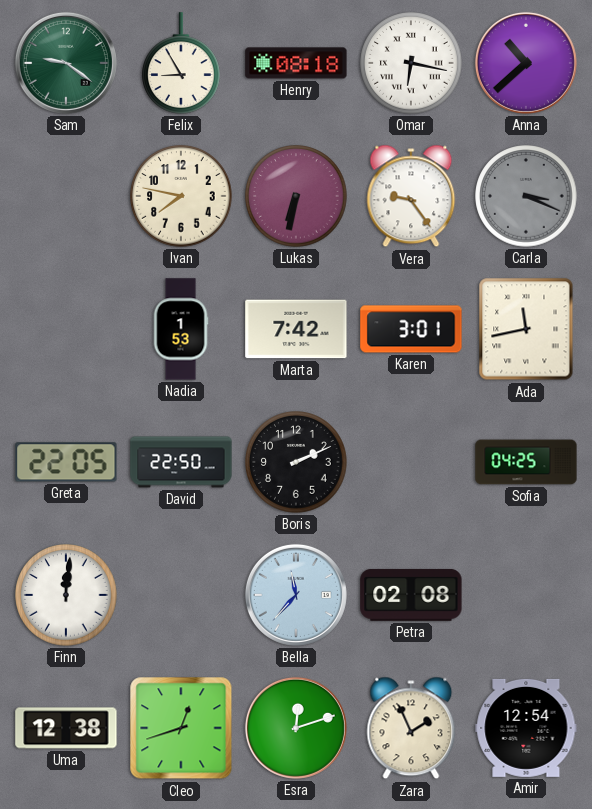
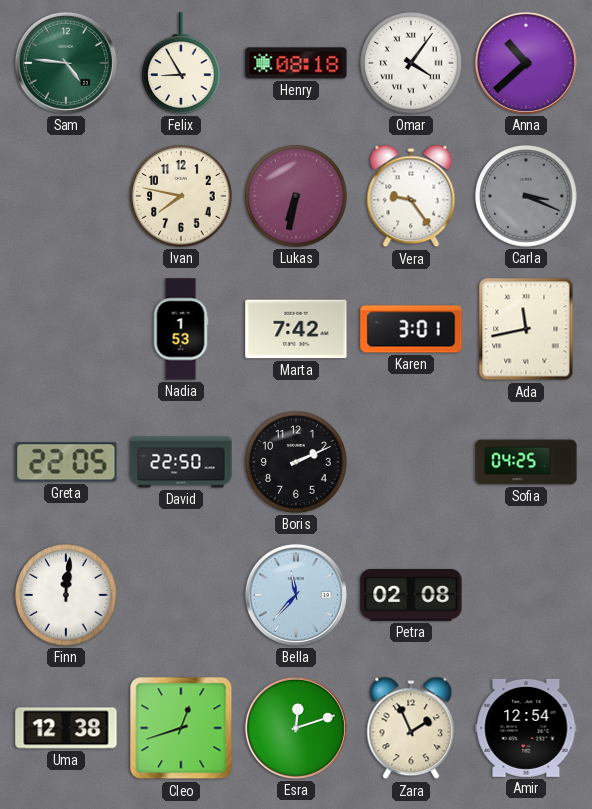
Sam: 9:21 -> 4:46 (66, 63)
Omar: 6:17 -> 4:06 (411, 63)
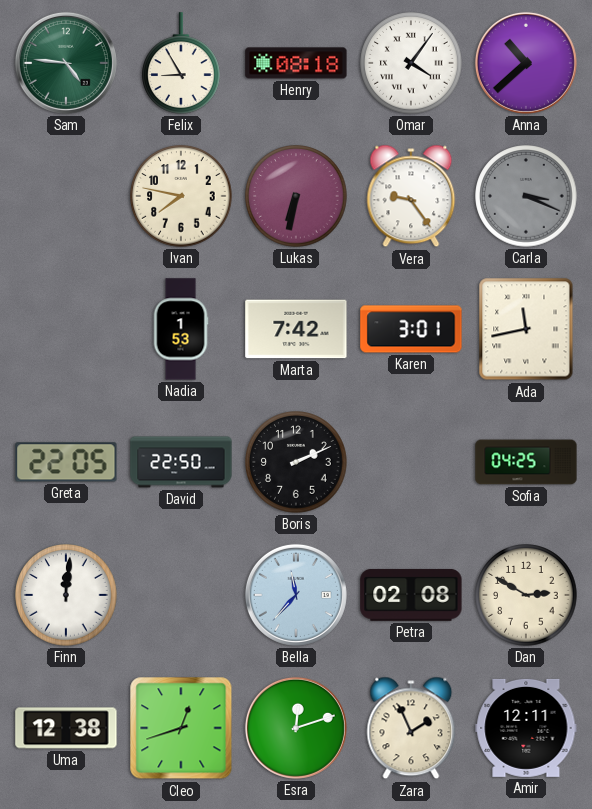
Dan: none -> 2:50 (526, 595)
Amir: 12:54 -> 12:11 (526, 728)
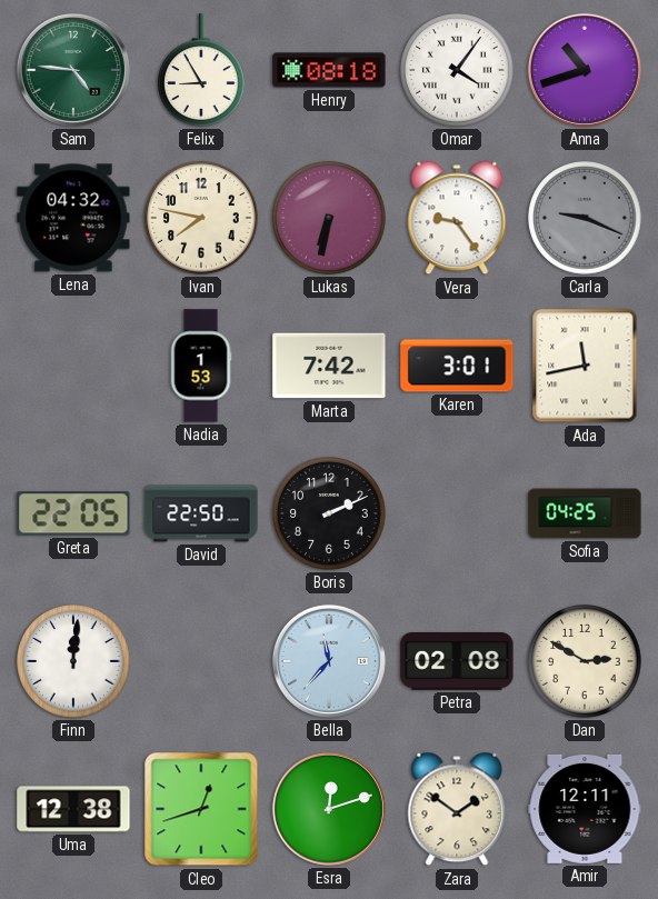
Anna: 10:38 -> 10:42 (585, 70)
Lena: none -> 04:32 (73, 218)
Carla: 3:19 -> 9:19 (585, 218)
Zara: 1:56 -> 1:51 (457, 809)
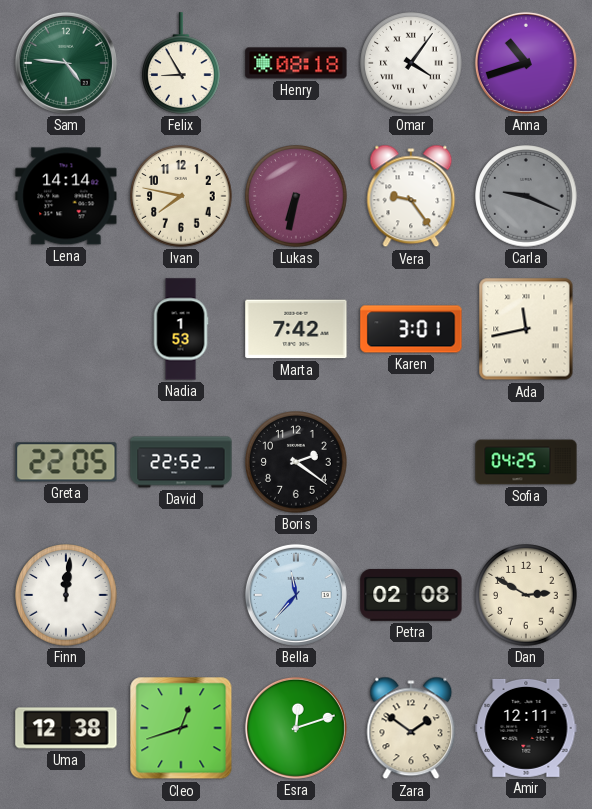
Lena: 04:32 -> 14:14 (66, 196)
David: 22:50 -> 22:52 (181, 462)
Boris: 2:11 -> 2:21 (296, 462)
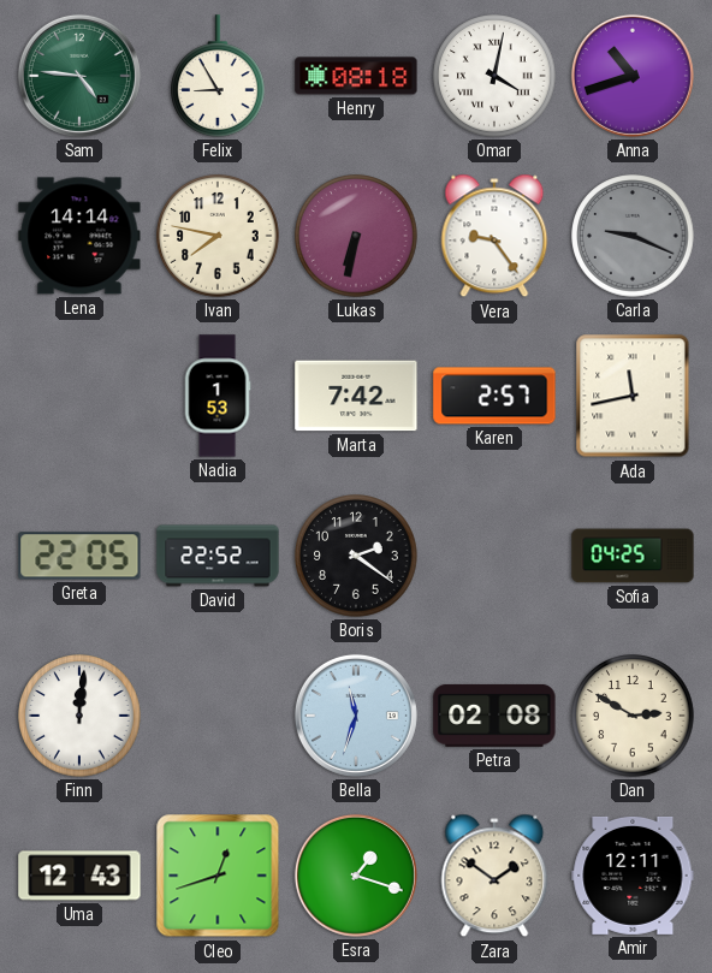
Omar: 4:06 -> 4:02 (494, 76)
Karen: 3:01 -> 2:57 (494, 396)
Bella: 11:37 -> 11:33 (356, 716)
Uma: 12:38 -> 12:43 (79, 876)
Esra: 12:12 -> 1:18 (356, 876)
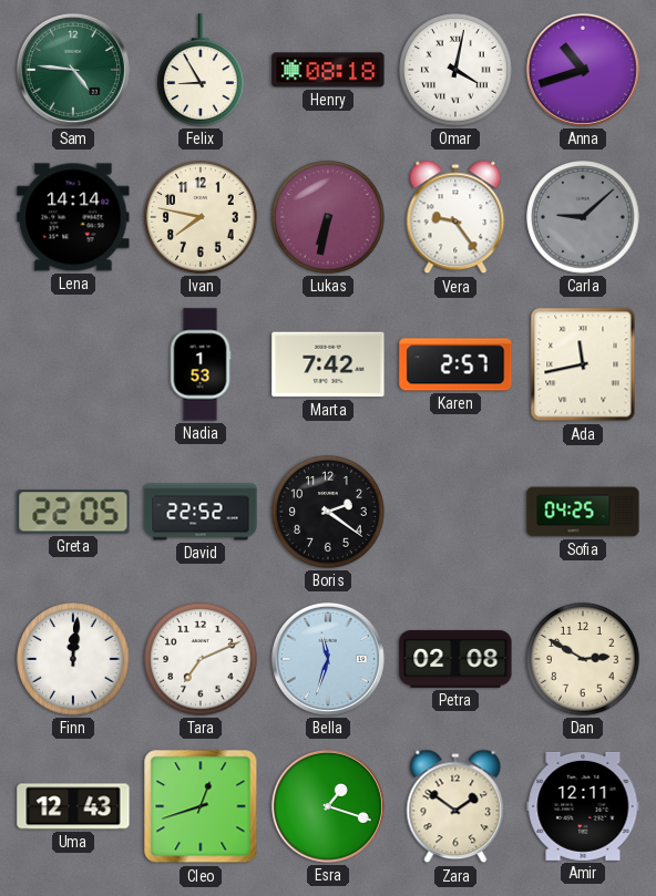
Carla: 9:19 -> 9:08 (583, 217)
Tara: none -> 7:11 (201, 659)
